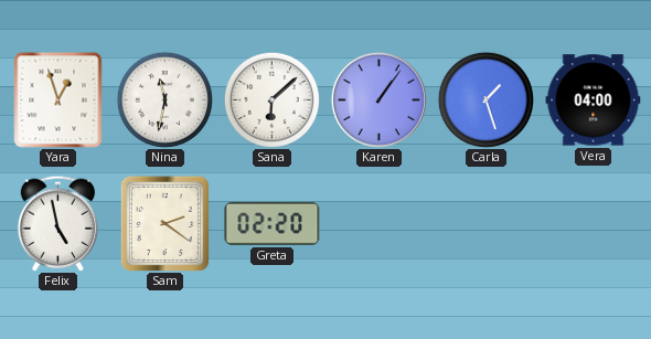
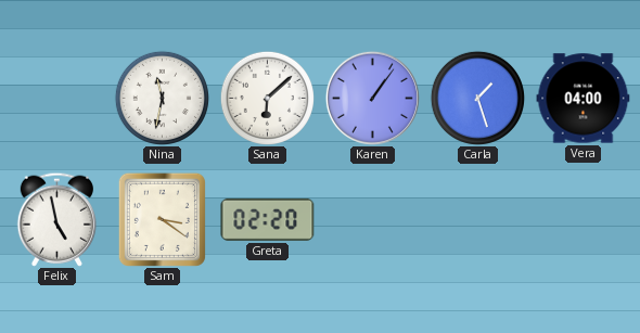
Yara: 12:57 -> none (58, 100)
Sam: 2:21 -> 3:21 (162, 219)
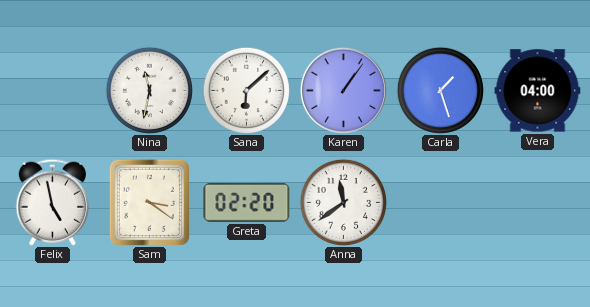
Anna: none -> 11:39 (343, 202)
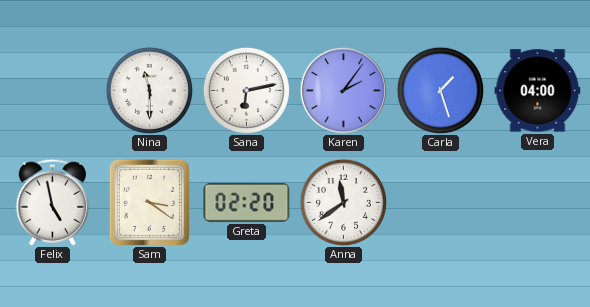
Nina: 11:32 -> 11:30 (149, 90)
Sana: 6:08 -> 6:13 (246, 90)
Karen: 1:06 -> 2:06 (343, 90)
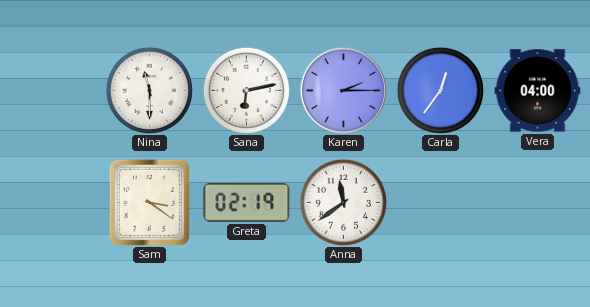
Karen: 2:06 -> 2:15 (343, 90)
Carla: 1:27 -> 12:36 (440, 90)
Felix: 4:58 -> none (52, 202)
Greta: 02:20 -> 02:19 (247, 202)
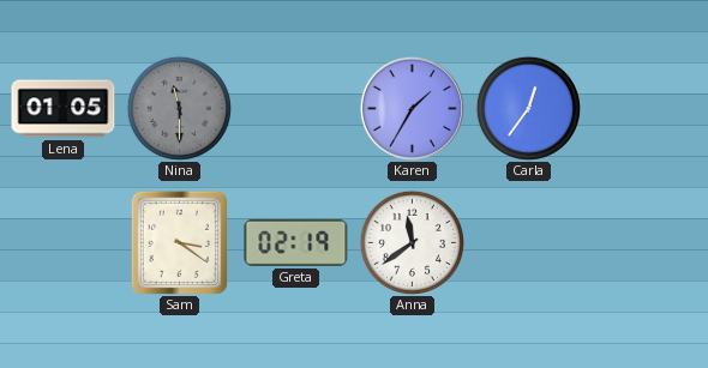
Lena: none -> 01:05 (64, 109)
Nina dial: white -> grey (179, 108)
Sana: 6:13 -> none (246, 90)
Karen: 2:15 -> 1:35 (412, 108)
Vera: 04:00 -> none (538, 91)
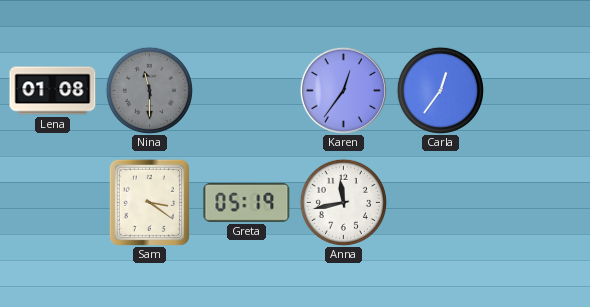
Lena: 01:05 -> 01:08 (53, 91)
Karen: 1:35 -> 12:36 (343, 90)
Greta: 02:19 -> 05:19 (247, 202)
Anna: 11:39 -> 11:43 (343, 202)
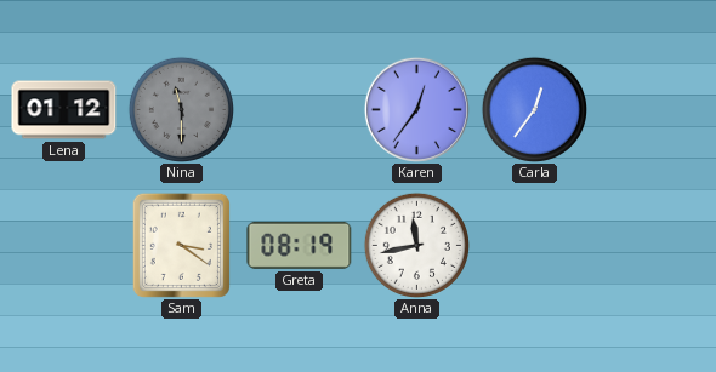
Lena: 01:08 -> 01:12 (64, 110)
Greta: 05:19 -> 08:19 (300, 245)
